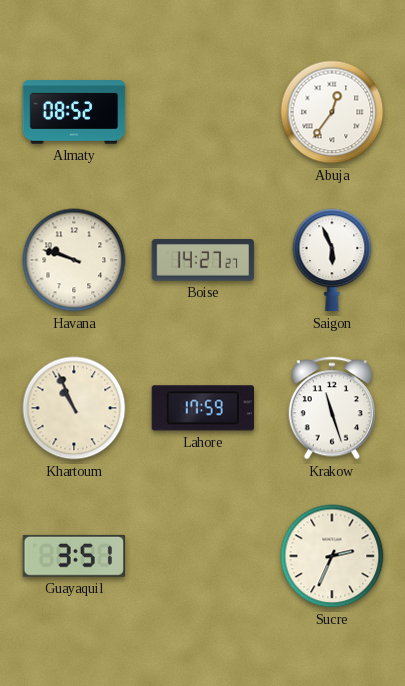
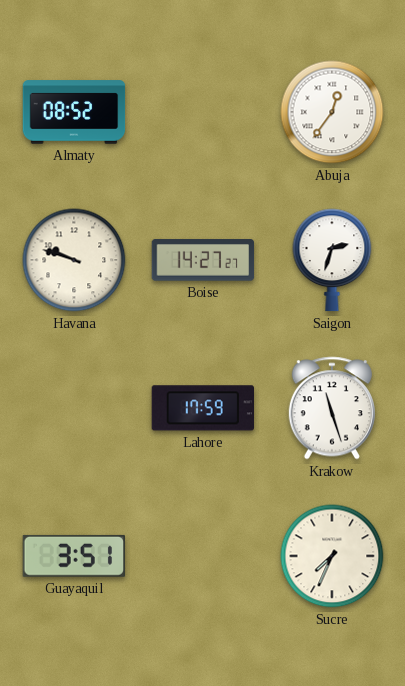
Saigon: 5:56 -> 2:33 (332, 260)
Khartoum: 10:56 -> none (74, 408)
Sucre: 2:34 -> 7:34 (332, 556)
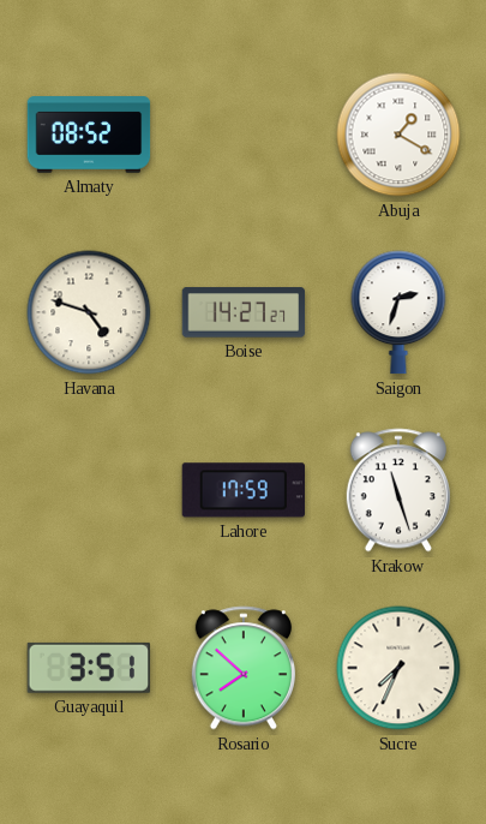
Abuja: 12:36 -> 1:20 (398, 135)
Havana: 9:48 -> 4:48 (89, 312)
Rosario: none -> 7:52 (244, 668)
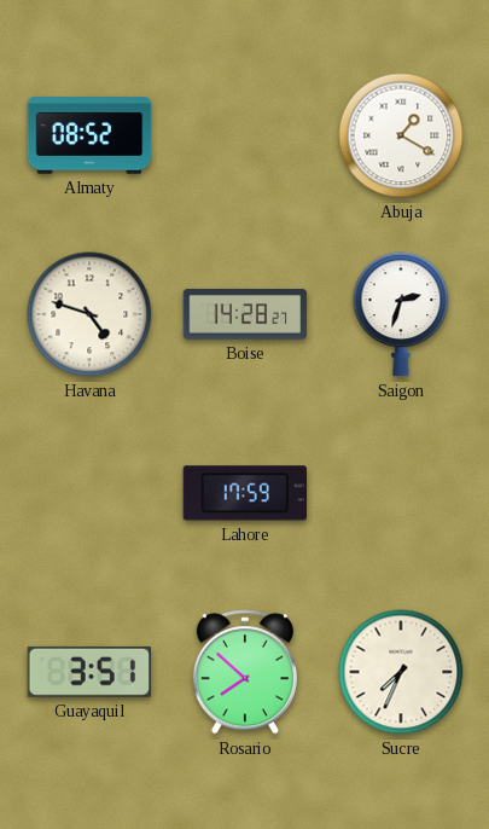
Boise: 14:27 -> 14:28 (245, 314)
Krakow: 11:27 -> none (398, 490)
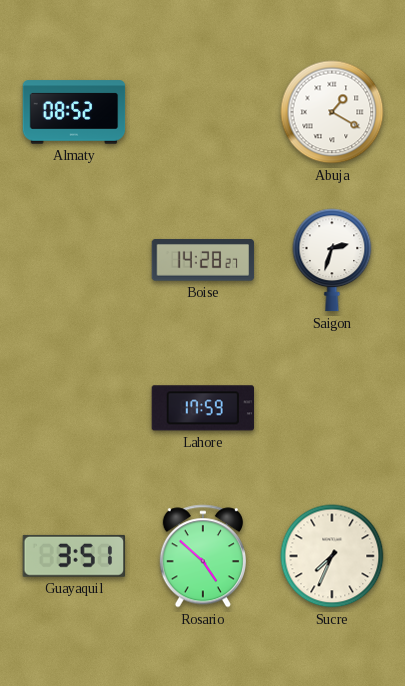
Havana: 4:48 -> none (89, 314)
Rosario: 7:52 -> 4:52 (203, 556)
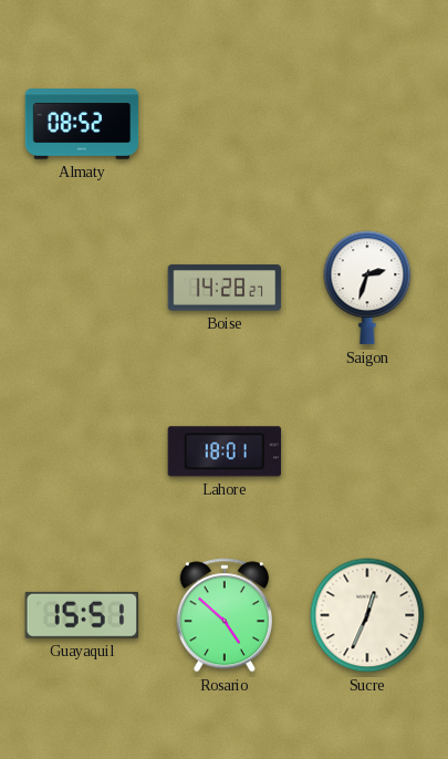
Abuja: 1:20 -> none (332, 112)
Lahore: 17:59 -> 18:01 (223, 451)
Guayaquil: 3:51 -> 15:51 (81, 615)
Sucre: 7:34 -> 12:34 (367, 615)
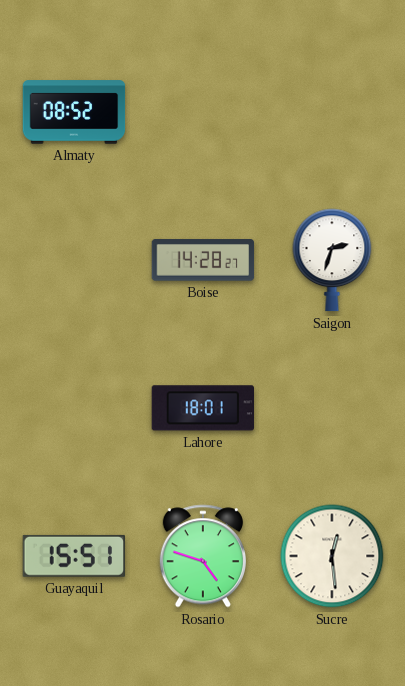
Rosario: 4:52 -> 4:48 (203, 556)
Sucre: 12:34 -> 12:29 (332, 556)
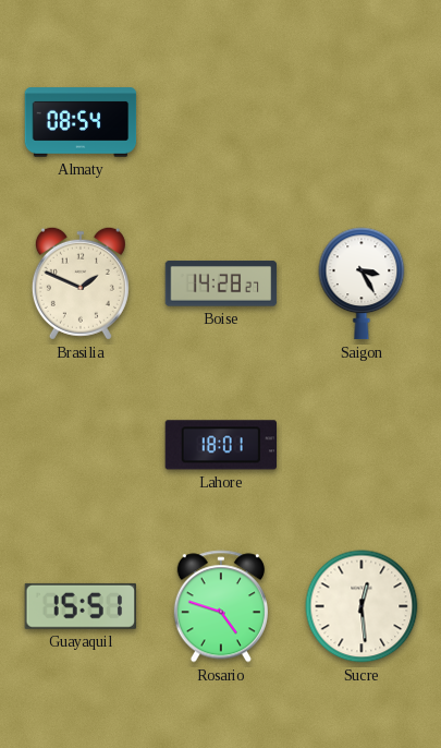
Almaty: 08:52 -> 08:54 (81, 122)
Brasilia: none -> 1:49 (81, 283)
Saigon: 2:33 -> 3:25 (362, 283)
